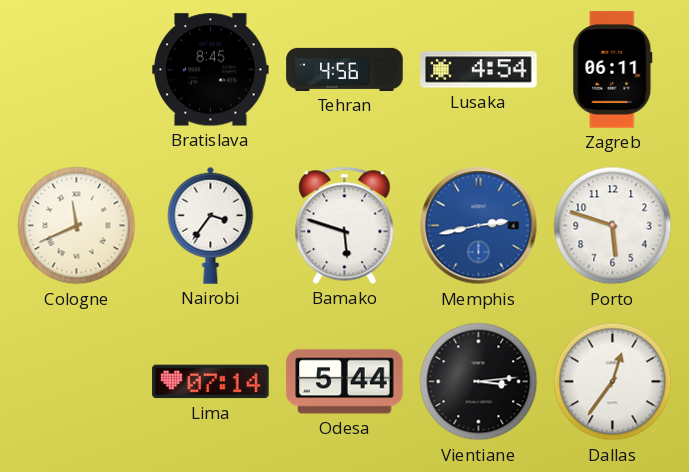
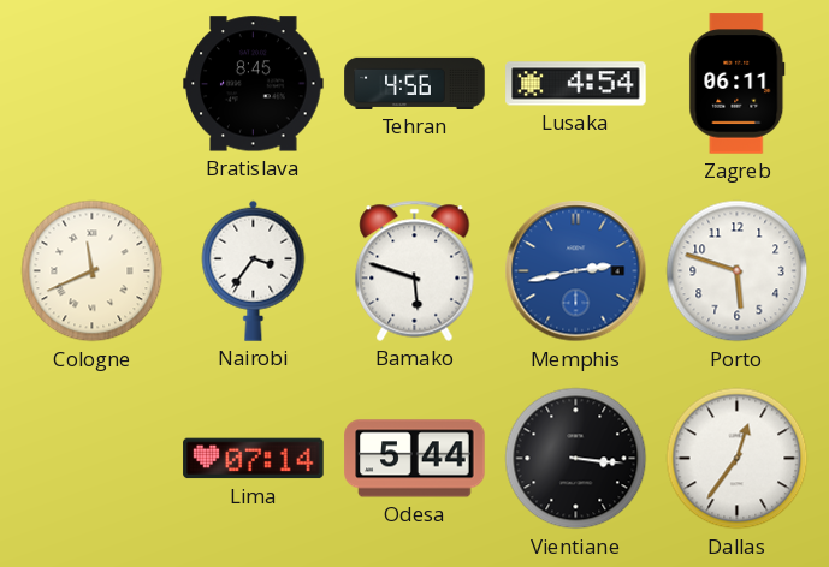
Vientiane: 3:14 -> 3:16 (576, 459)
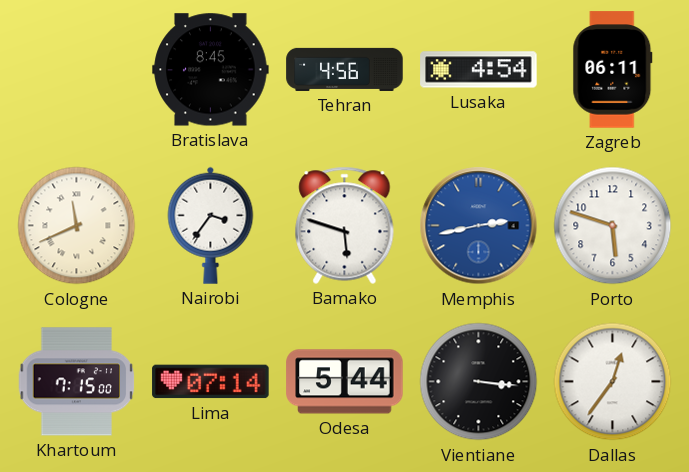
Khartoum: none -> 7:15 (77, 382)
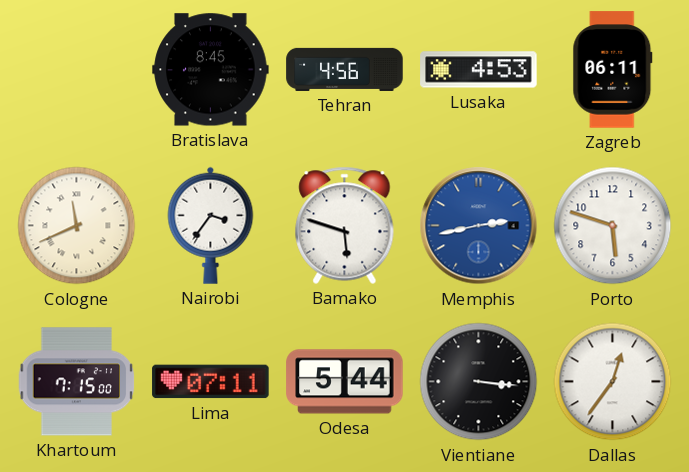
Lusaka: 4:54 -> 4:53 (479, 70)
Lima: 07:14 -> 07:11 (211, 382)
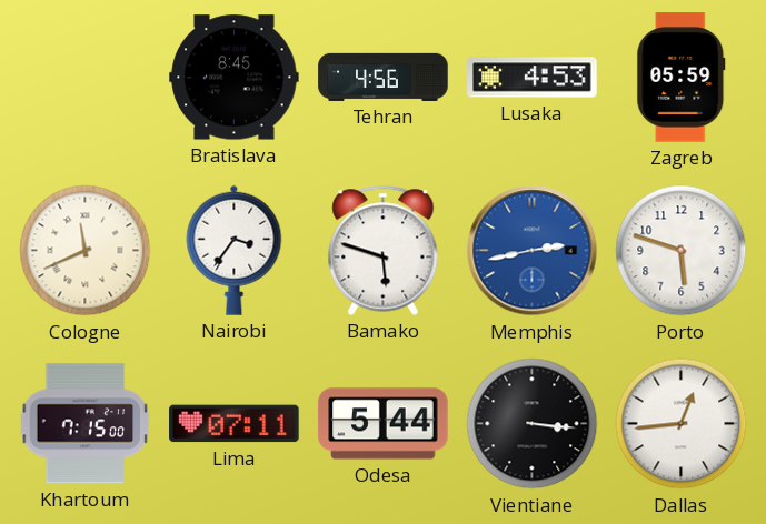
Zagreb: 06:11 -> 05:59 (682, 78)
Dallas: 12:36 -> 12:44 (682, 424)
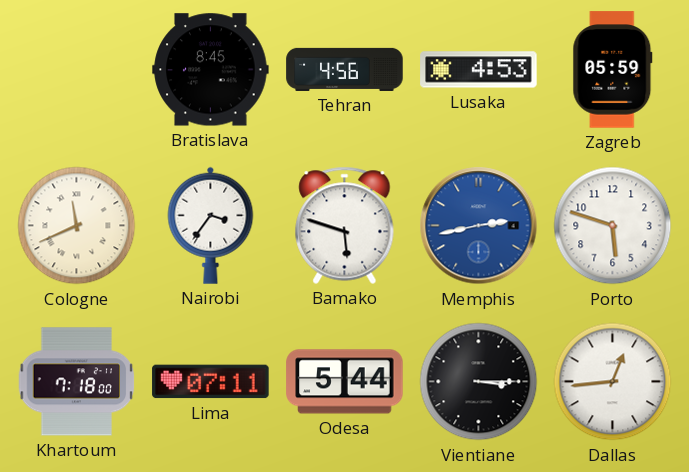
Khartoum: 7:15 -> 7:18 (77, 382)
Vientiane: 3:16 -> 3:15 (479, 382)
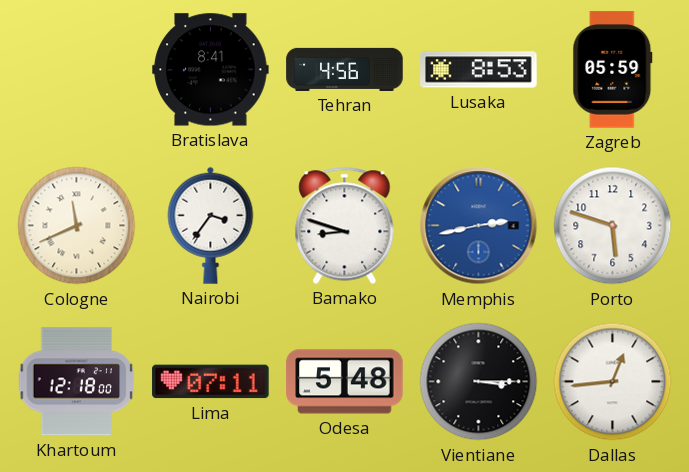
Bratislava: 8:45 -> 8:41 (211, 70)
Lusaka: 4:53 -> 8:53 (479, 70)
Bamako: 5:48 -> 8:48 (345, 225)
Khartoum: 7:18 -> 12:18 (77, 382)
Odesa: 5:44 -> 5:48 (345, 382)
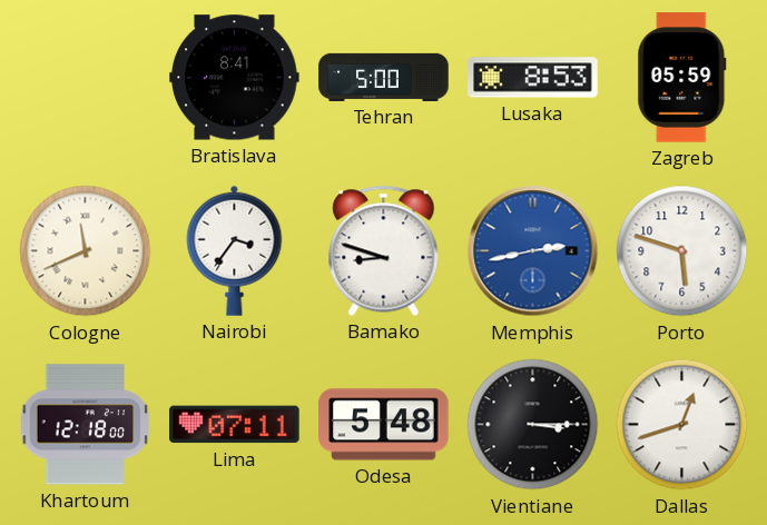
Tehran: 4:56 -> 5:00 (384, 77)
Dallas: 12:44 -> 12:42 (682, 425)
